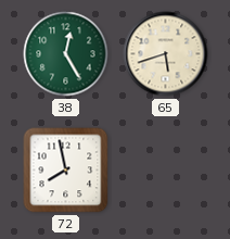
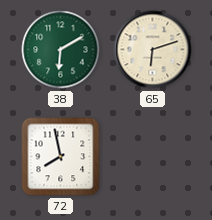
38: 12:25 -> 6:10 (61, 50)
65: 5:42 -> 6:12 (153, 50)
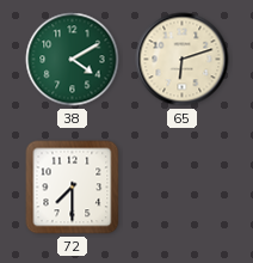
38: 6:10 -> 4:10 (73, 60)
72: 7:58 -> 7:30 (73, 188)
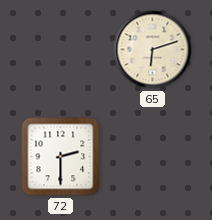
38: 4:10 -> none (73, 60)
72: 7:30 -> 2:30 (61, 157)
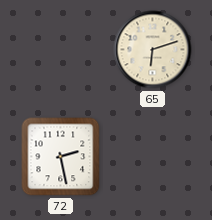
72: 2:30 -> 2:28 (61, 157)
